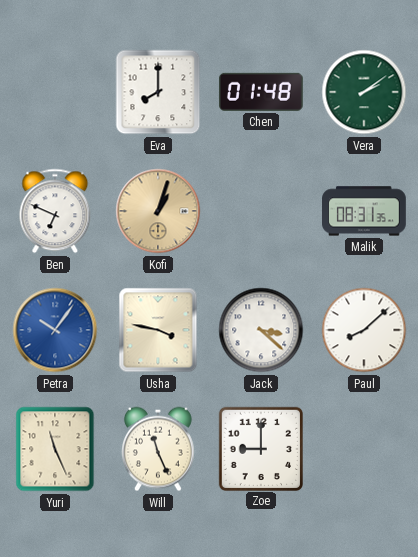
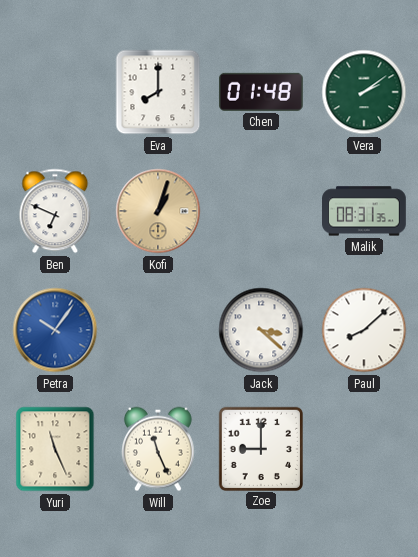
Usha: 3:47 -> none (158, 330)
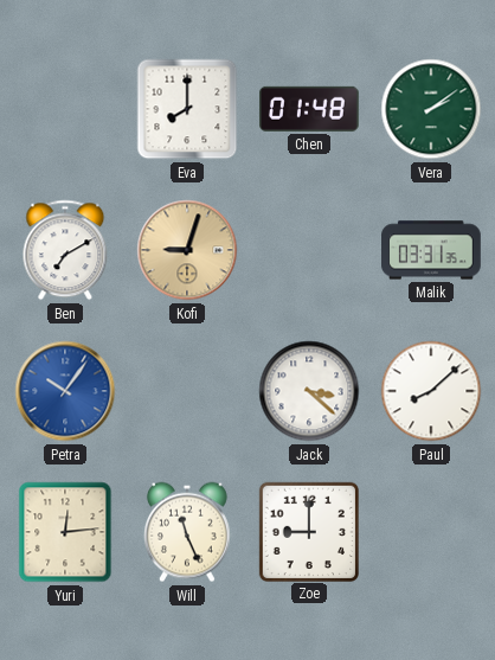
Ben: 6:49 -> 7:10 (65, 250)
Kofi: 1:03 -> 9:03 (187, 250)
Malik: 08:31 -> 03:31 (432, 250)
Yuri: 11:26 -> 12:14 (65, 532)
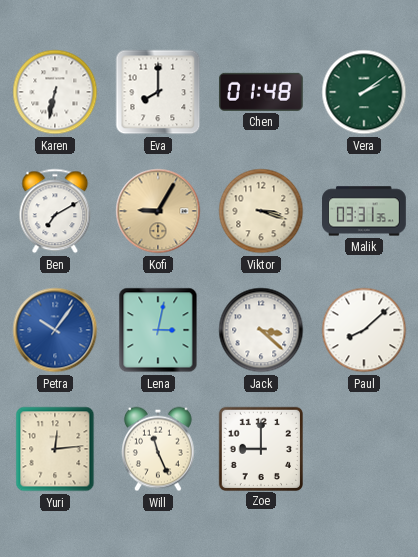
Karen: none -> 6:32 (55, 92)
Kofi: 9:03 -> 9:05 (158, 211)
Viktor: none -> 3:18 (261, 211)
Lena: none -> 3:02 (158, 330)
